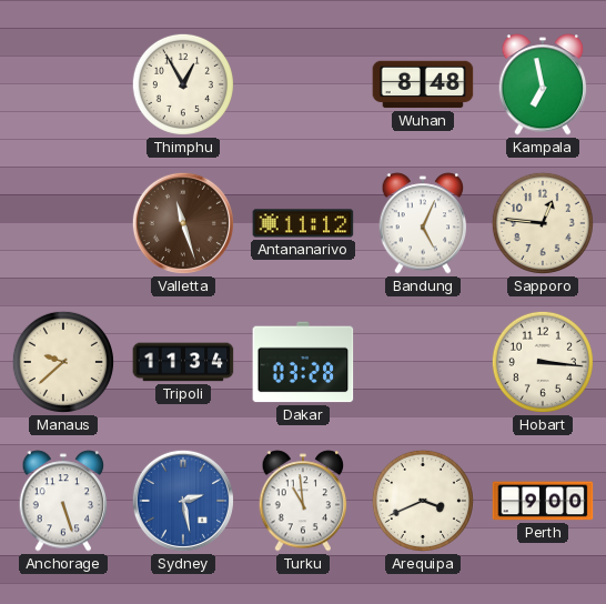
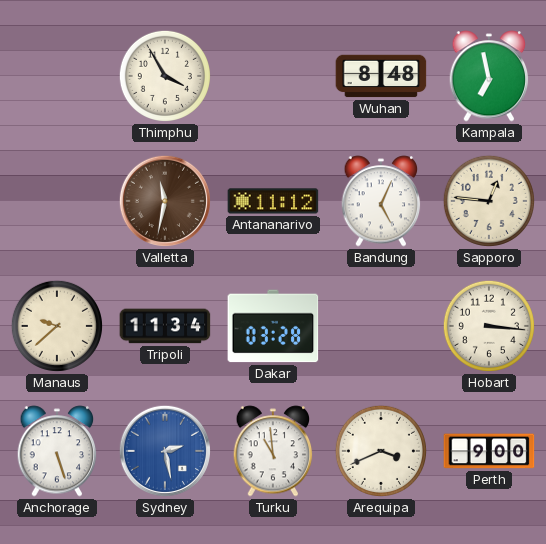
Thimphu: 12:55 -> 3:55 (165, 76)
Valletta: 11:27 -> 11:32 (165, 201)
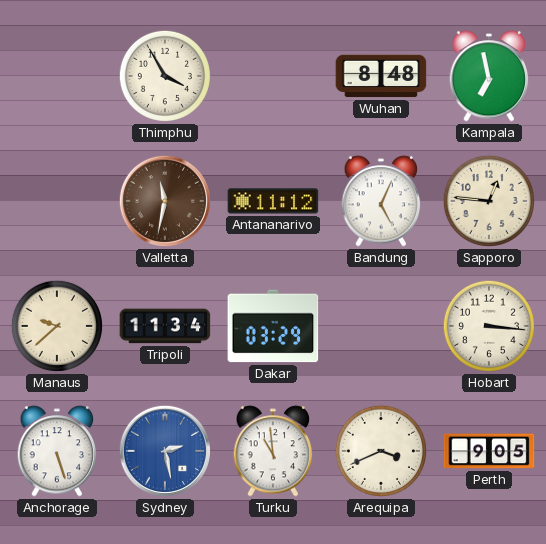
Dakar: 03:28 -> 03:29 (273, 326)
Perth: 9:00 -> 9:05 (489, 451)
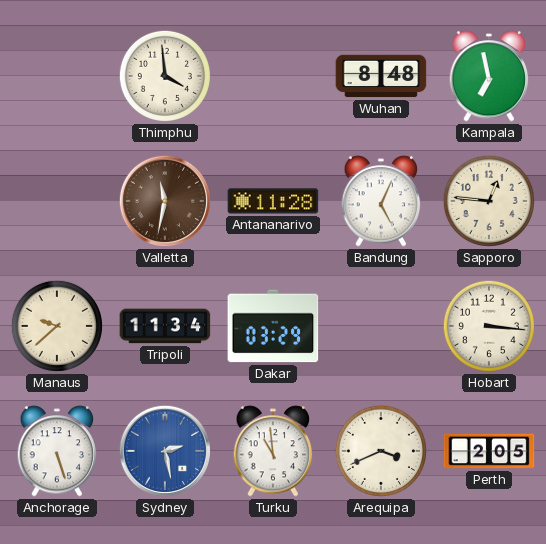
Thimphu: 3:55 -> 3:59 (165, 76)
Antananarivo: 11:12 -> 11:28 (273, 201)
Perth: 9:05 -> 2:05 (489, 451)
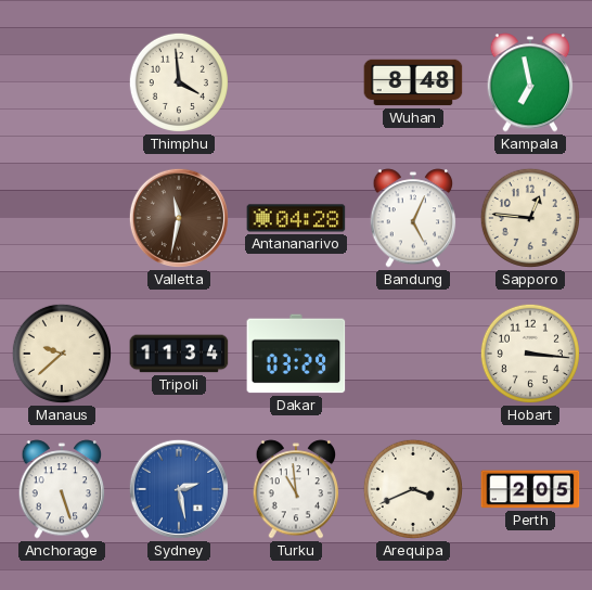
Antananarivo: 11:28 -> 04:28 (296, 218)
